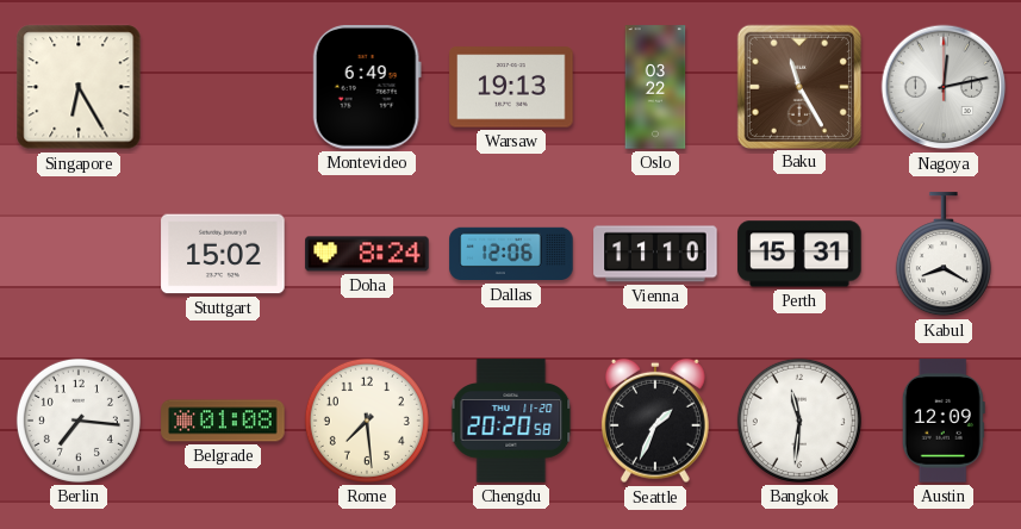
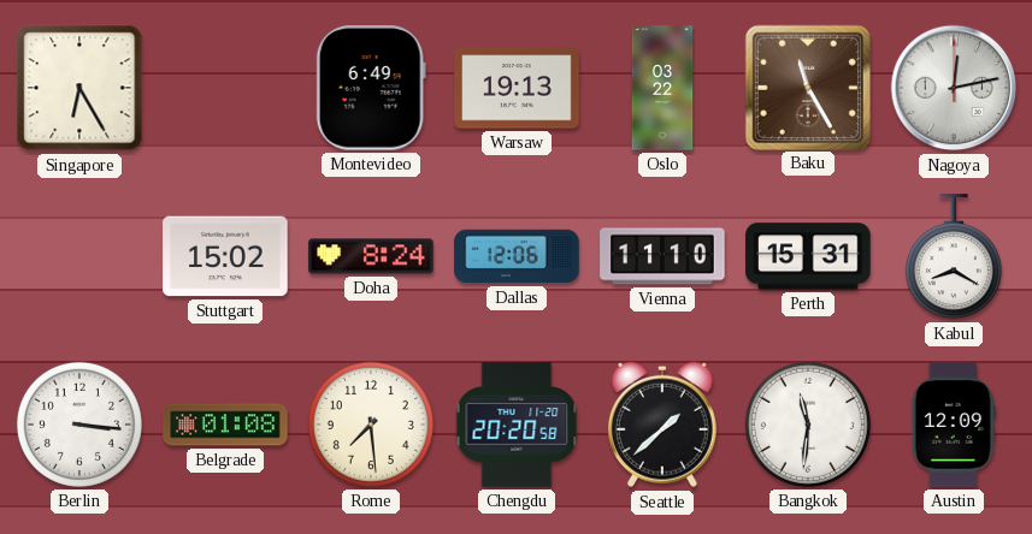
Berlin: 7:16 -> 3:16 (79, 425)
Seattle: 1:34 -> 1:38 (662, 425)
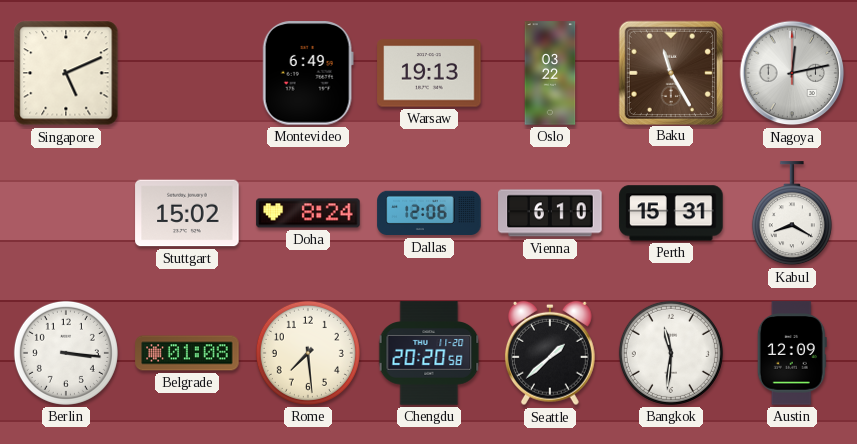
Singapore: 6:25 -> 5:11 (66, 73)
Vienna: 11:10 -> 6:10 (550, 213)
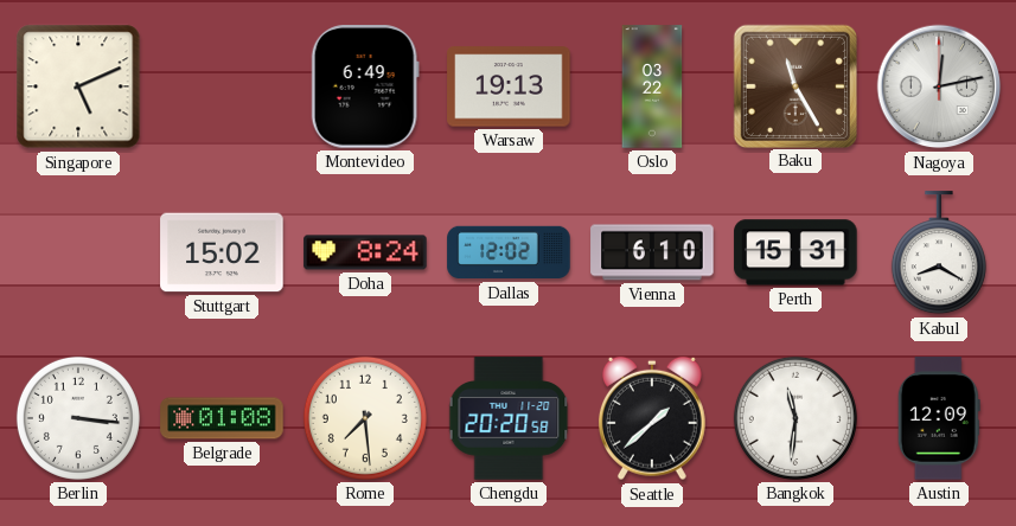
Dallas: 12:06 -> 12:02 (509, 252)
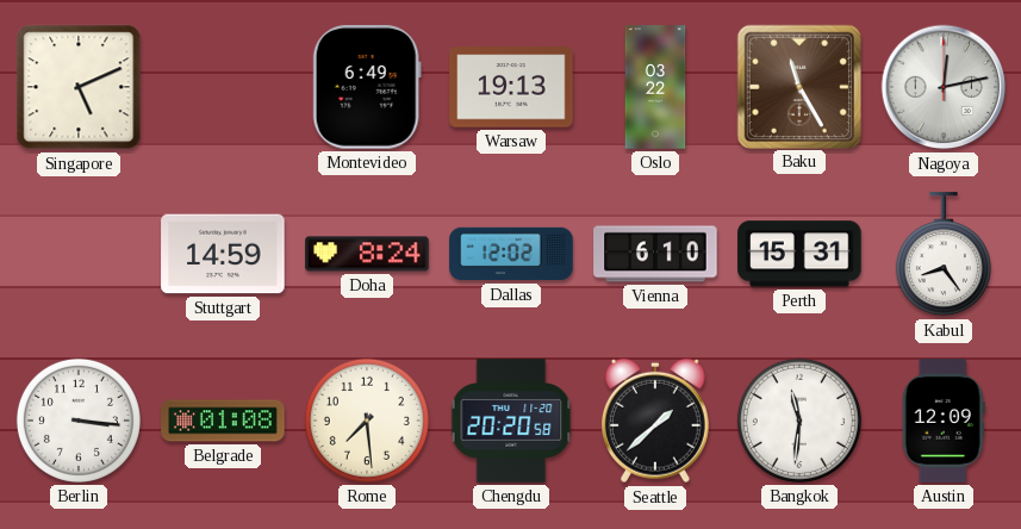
Stuttgart: 15:02 -> 14:59 (223, 254)
Kabul: 8:20 -> 8:24 (944, 255)
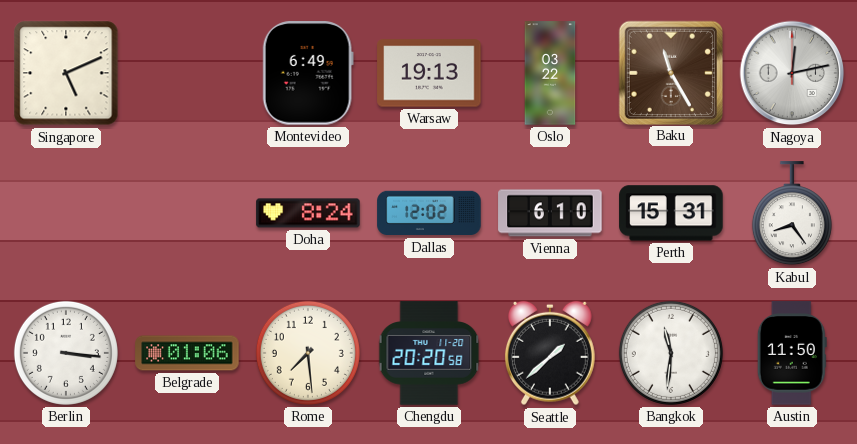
Stuttgart: 14:59 -> none (223, 254)
Belgrade: 01:08 -> 01:06 (187, 353)
Austin: 12:09 -> 11:50 (792, 353)
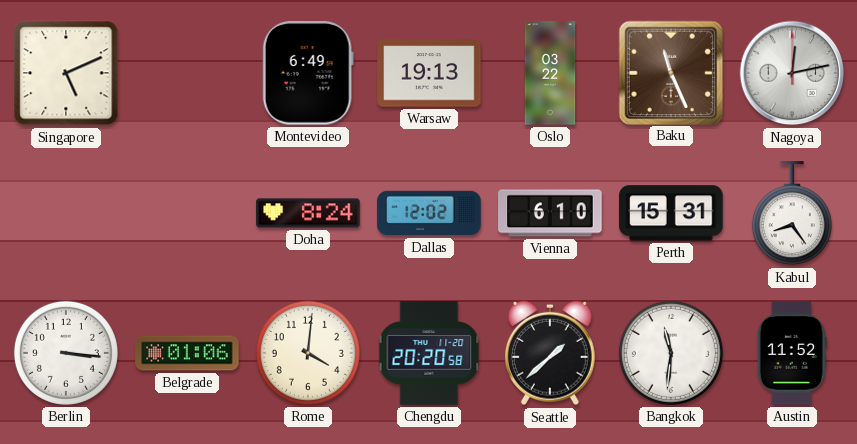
Baku: 11:25 -> 11:26 (670, 72)
Rome: 7:29 -> 4:01 (308, 353)
Austin: 11:50 -> 11:52 (792, 353)
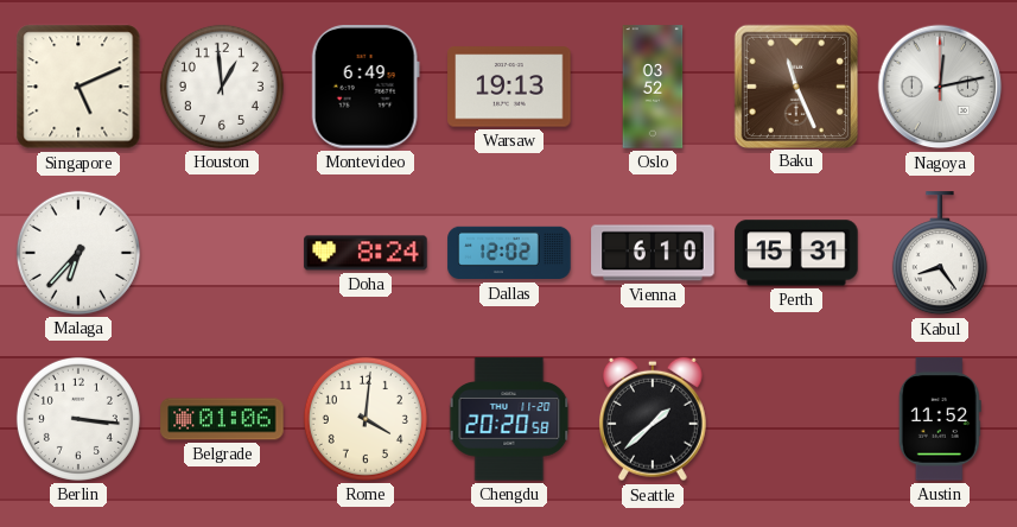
Houston: none -> 12:59 (222, 87)
Oslo: 03:22 -> 03:52 (653, 87)
Malaga: none -> 6:37 (78, 253)
Bangkok: 11:31 -> none (671, 353)
